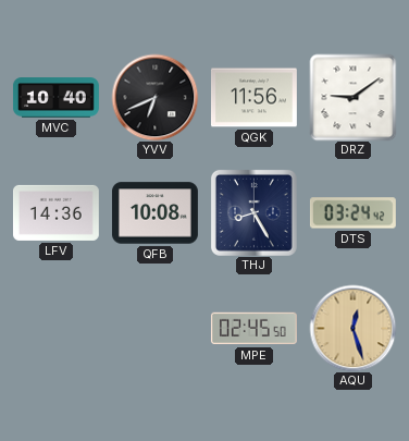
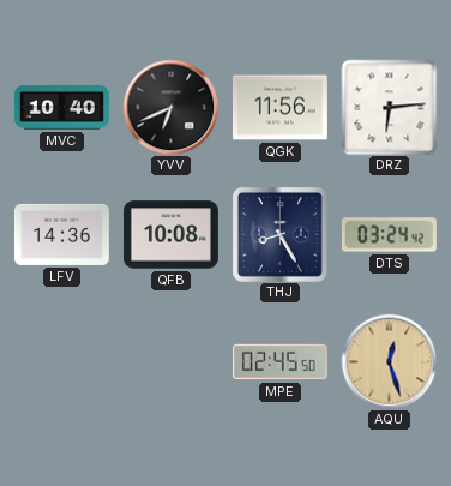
DRZ: 9:09 -> 6:14 (389, 107)
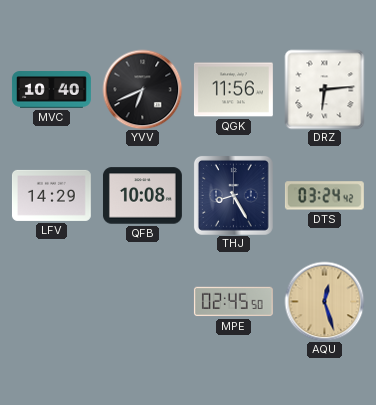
LFV: 14:36 -> 14:29 (51, 195)
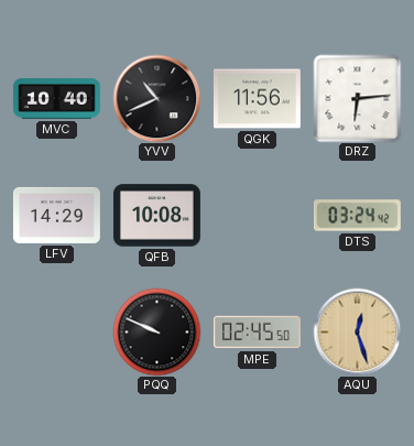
YVV: 6:41 -> 10:41 (156, 98)
THJ: 8:25 -> none (233, 195)
PQQ: none -> 9:49 (156, 331)
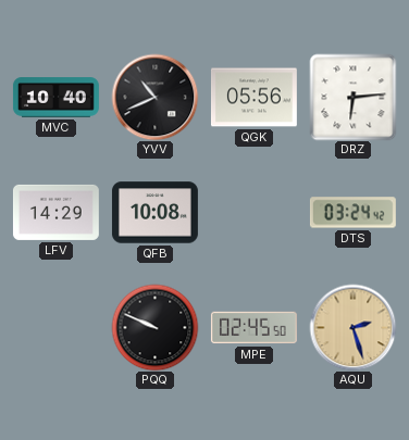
QGK: 11:56 -> 05:56 (253, 98)
AQU: 12:27 -> 2:27 (352, 327)
